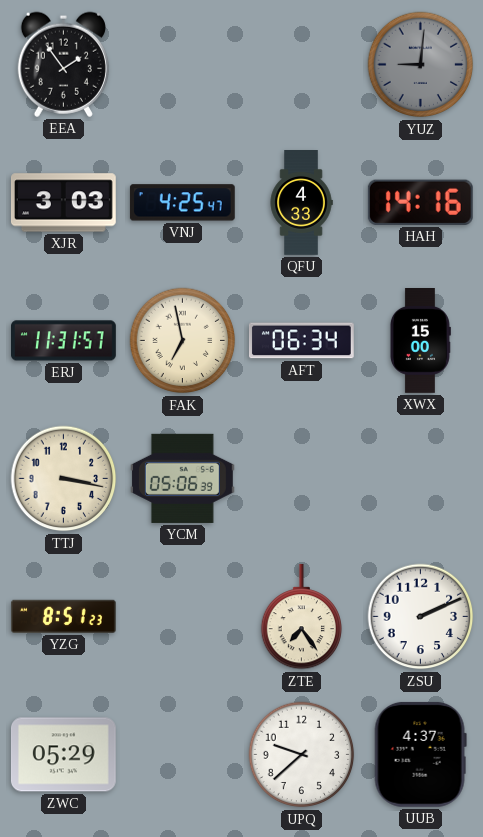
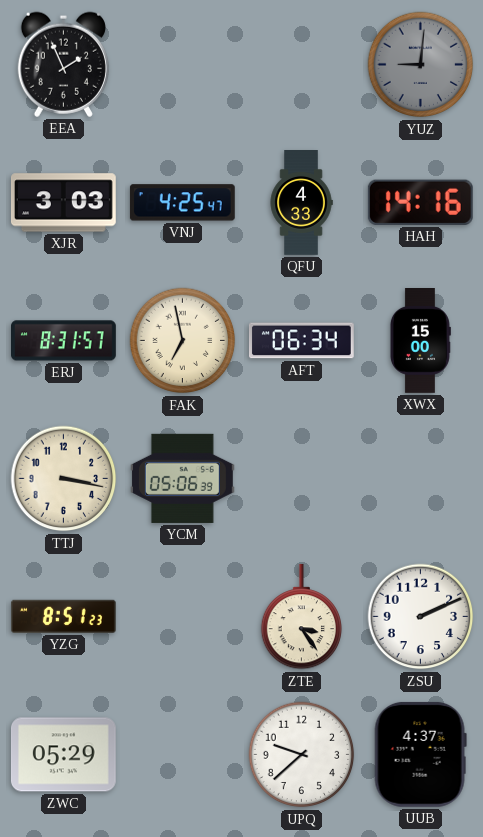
EEA: 1:54 -> 1:56 (63, 64)
ERJ: 11:31 -> 8:31 (64, 341)
ZTE: 7:24 -> 3:24 (302, 617)
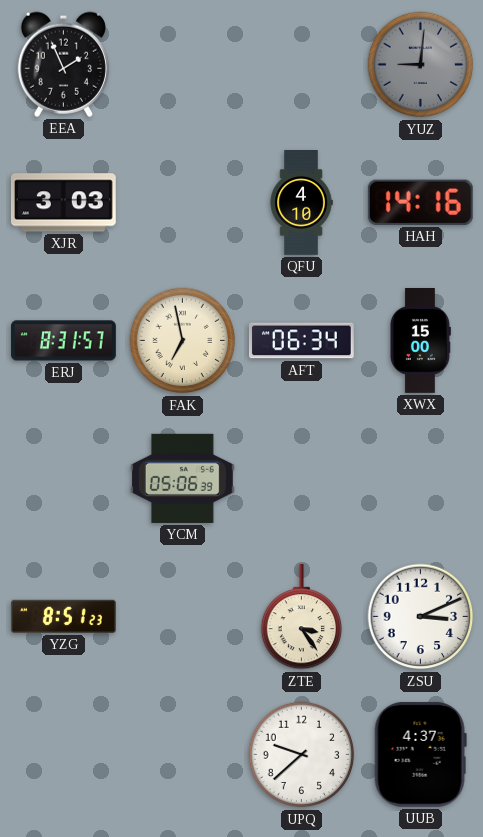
VNJ: 4:25 -> none (182, 203)
QFU: 4:33 -> 4:10 (301, 203)
TTJ: 3:17 -> none (64, 479)
ZSU: 2:11 -> 3:11 (421, 617)
ZWC: 05:29 -> none (63, 755)
